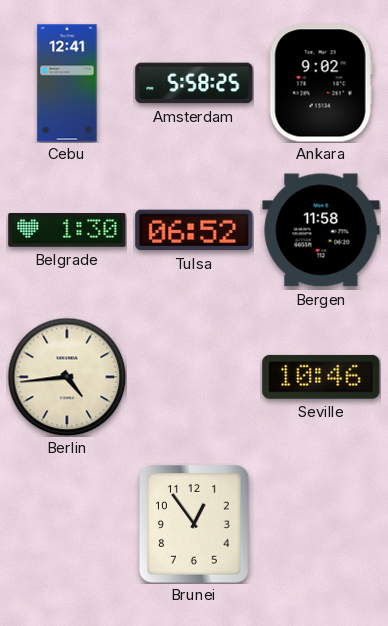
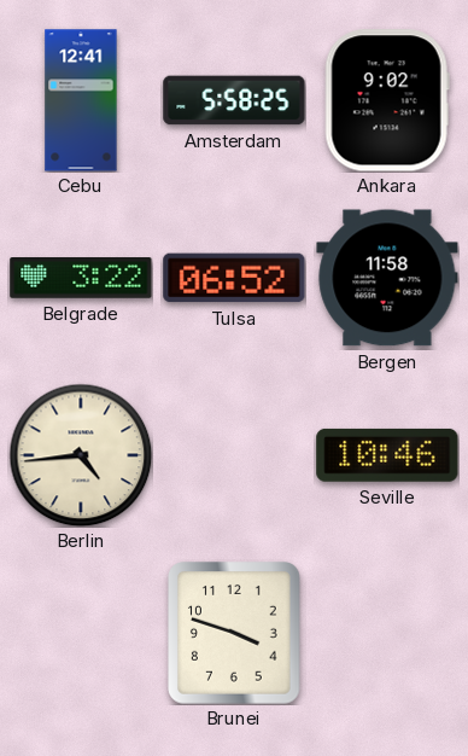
Belgrade: 1:30 -> 3:22 (81, 279)
Brunei: 12:54 -> 3:48 (235, 634)
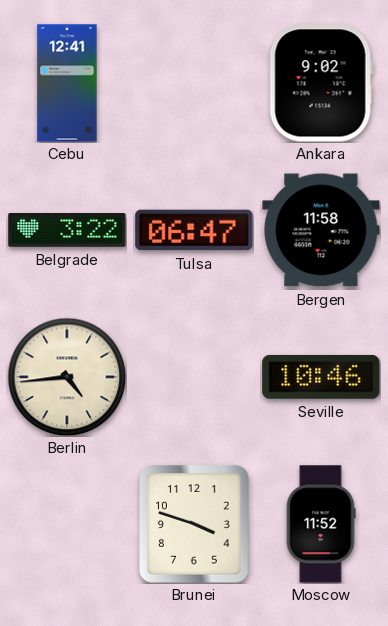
Amsterdam: 5:58 -> none (234, 100)
Tulsa: 06:52 -> 06:47 (194, 230)
Moscow: none -> 11:52 (321, 524)
